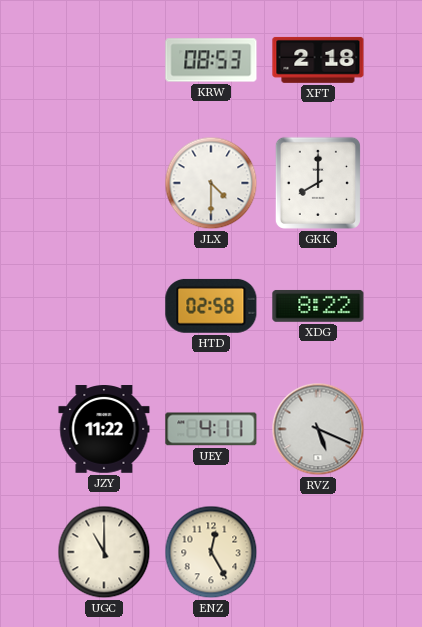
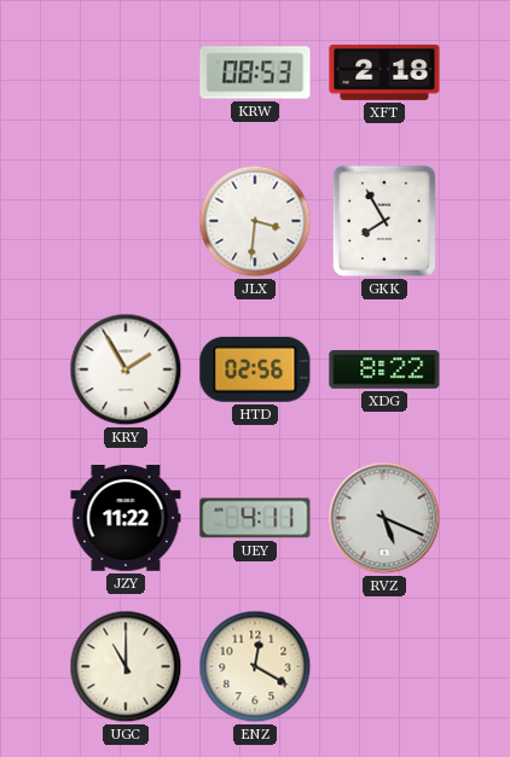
JLX: 4:30 -> 3:31 (255, 221)
GKK: 8:00 -> 7:55 (384, 221)
KRY: none -> 1:55 (126, 369)
HTD: 02:58 -> 02:56 (255, 369)
ENZ: 12:25 -> 12:20 (255, 666)
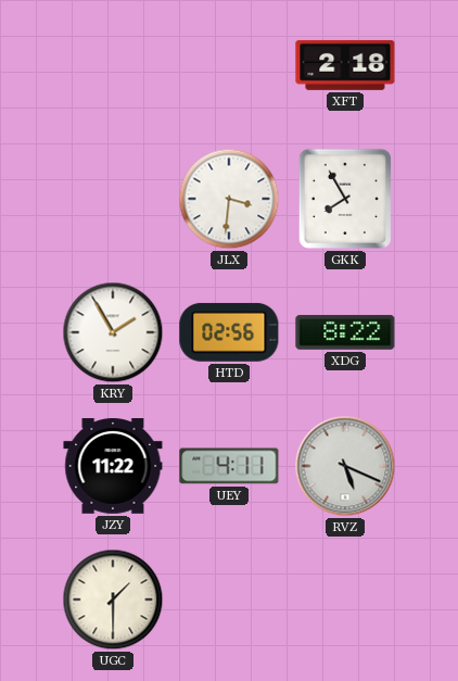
KRW: 08:53 -> none (255, 72)
UGC: 11:00 -> 1:30 (113, 600)
ENZ: 12:20 -> none (255, 666)
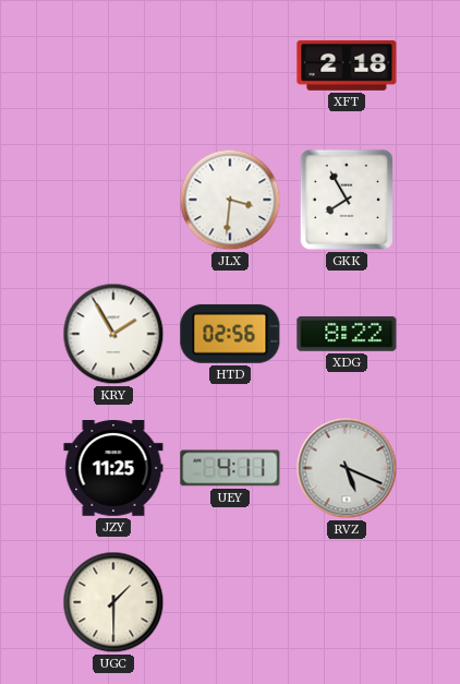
JZY: 11:22 -> 11:25 (113, 469)
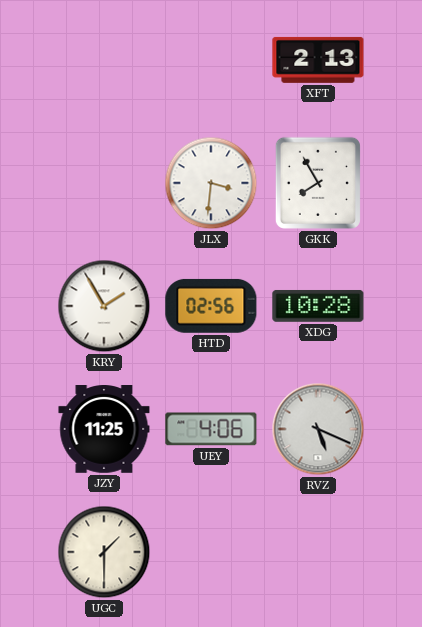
XFT: 2:18 -> 2:13 (318, 60)
XDG: 8:22 -> 10:28 (318, 306)
UEY: 4:11 -> 4:06 (211, 429)
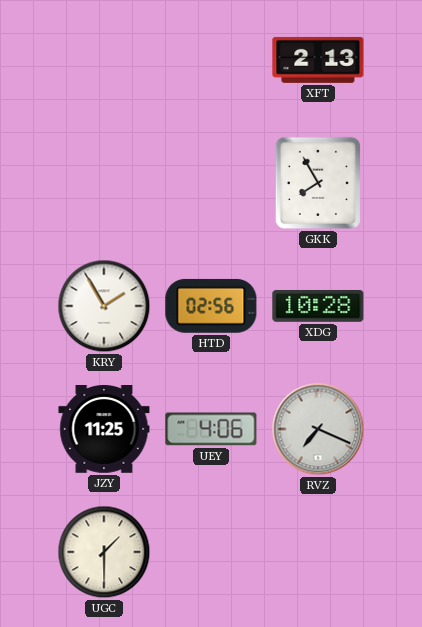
JLX: 3:31 -> none (211, 183)
RVZ: 5:19 -> 7:19 (318, 429)
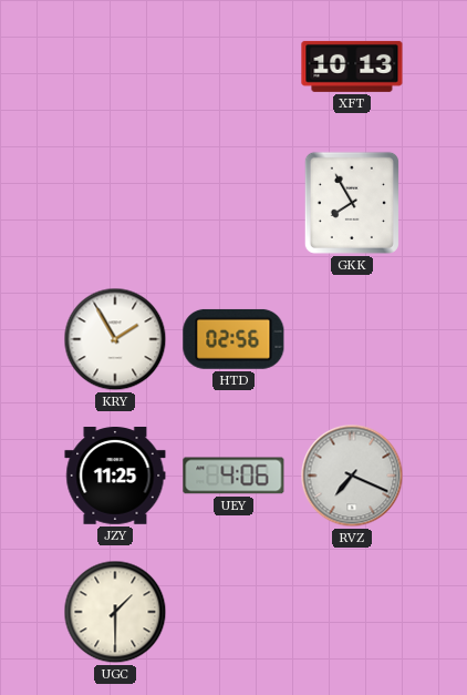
XFT: 2:13 -> 10:13 (352, 67)
XDG: 10:28 -> none (318, 306)
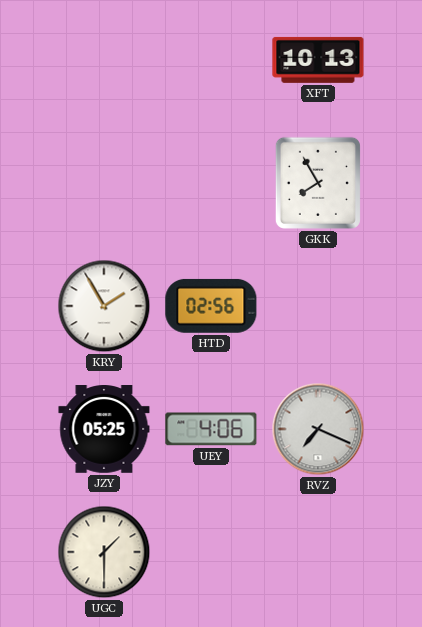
JZY: 11:25 -> 05:25 (104, 430)
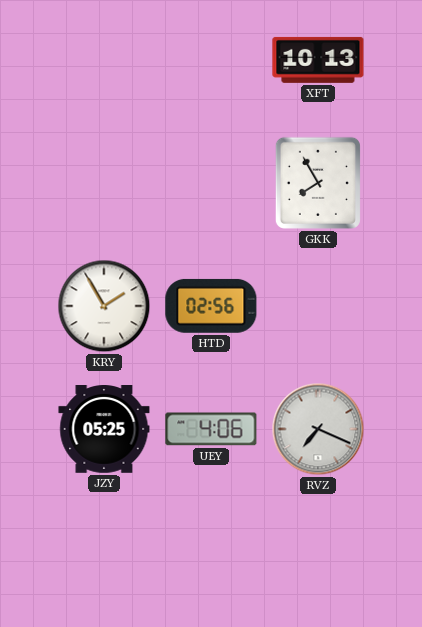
UGC: 1:30 -> none (104, 552)
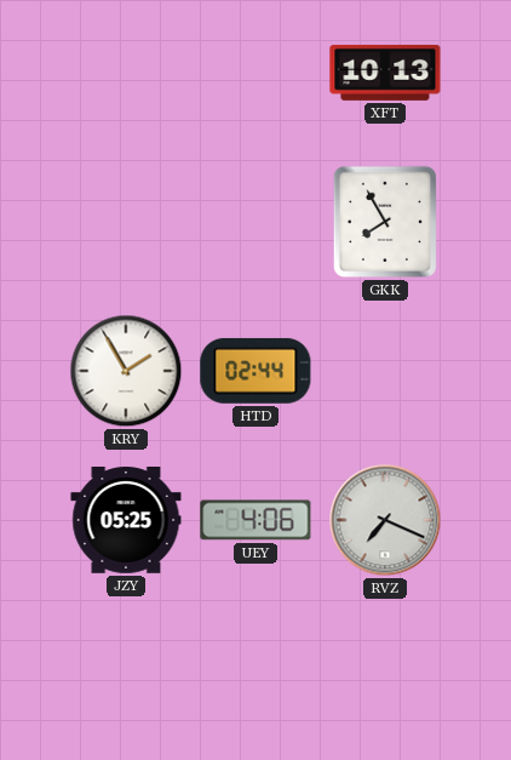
HTD: 02:56 -> 02:44 (255, 371)
